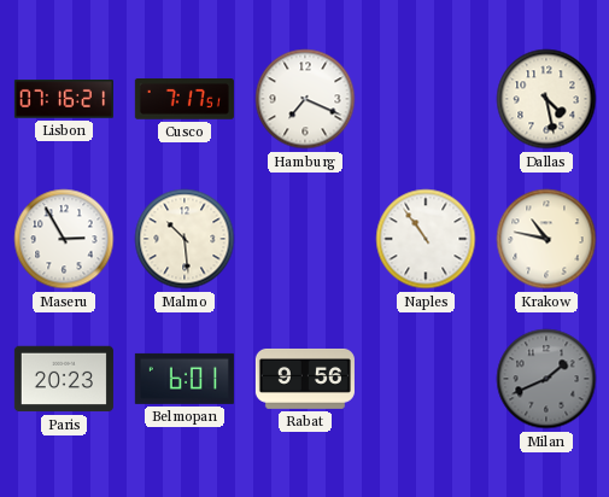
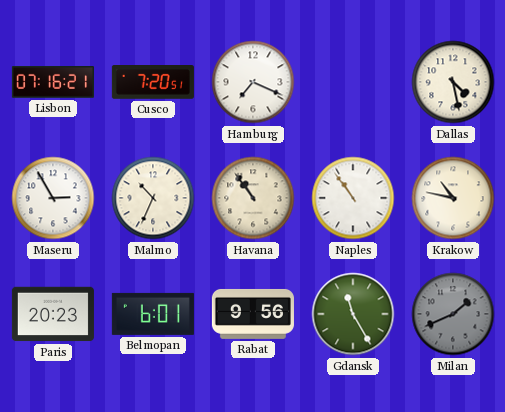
Cusco: 7:17 -> 7:20 (153, 83)
Malmo: 10:29 -> 10:34 (153, 198)
Havana: none -> 10:54 (253, 198)
Gdansk: none -> 11:25 (353, 314)
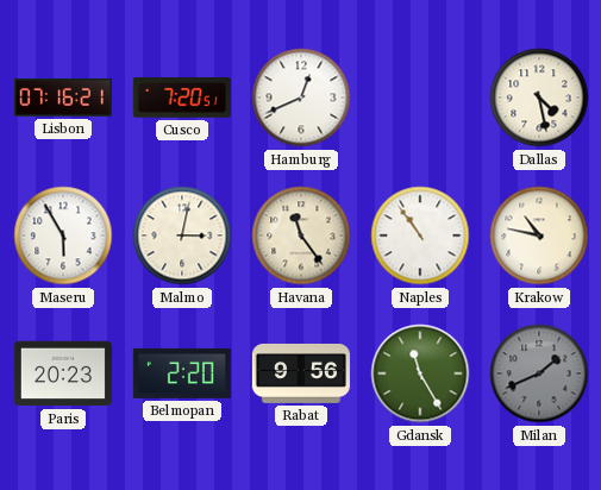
Hamburg: 7:19 -> 12:41 (301, 98)
Maseru: 2:55 -> 5:55 (63, 235)
Malmo: 10:34 -> 3:02 (182, 235)
Havana: 10:54 -> 11:24 (301, 235)
Belmopan: 6:01 -> 2:20 (182, 373)
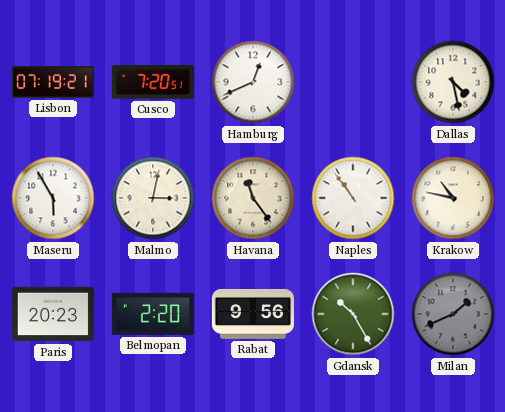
Lisbon: 07:16 -> 07:19 (53, 82)
Gdansk: 11:25 -> 10:25 (353, 314)
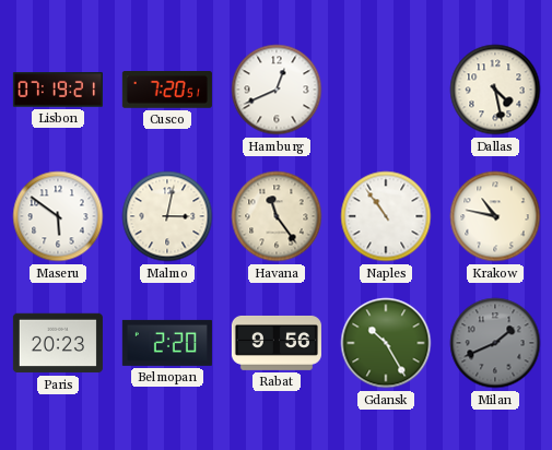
Maseru: 5:55 -> 5:51 (58, 216)
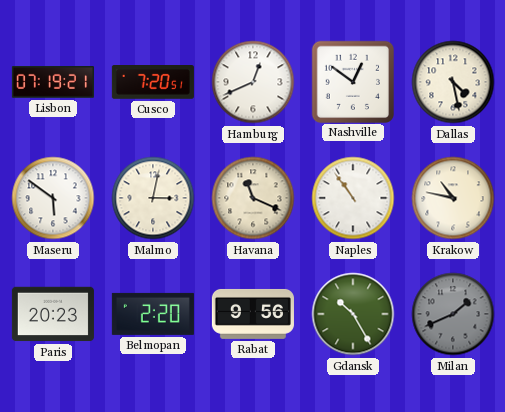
Nashville: none -> 12:51 (352, 81)
Havana: 11:24 -> 11:19 (253, 198)
